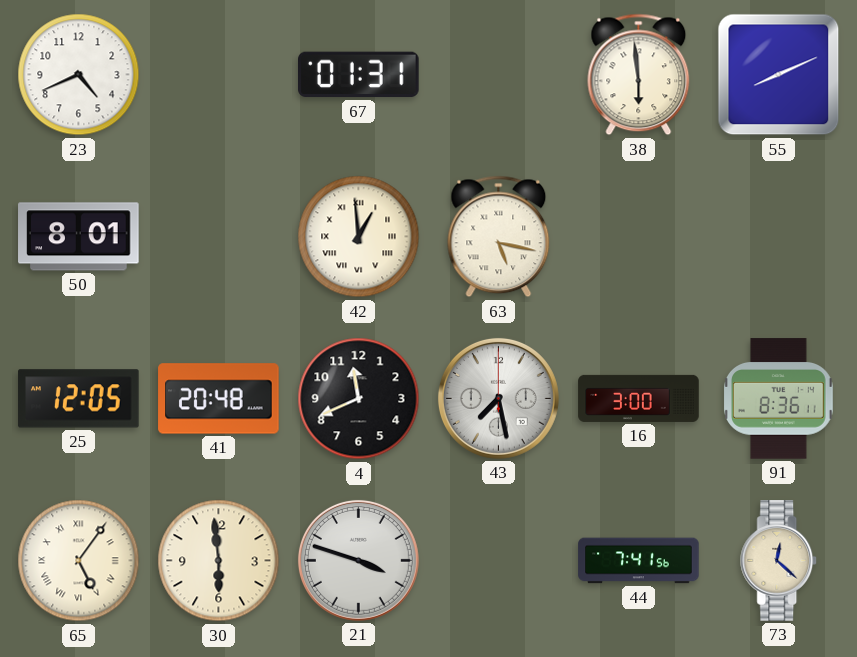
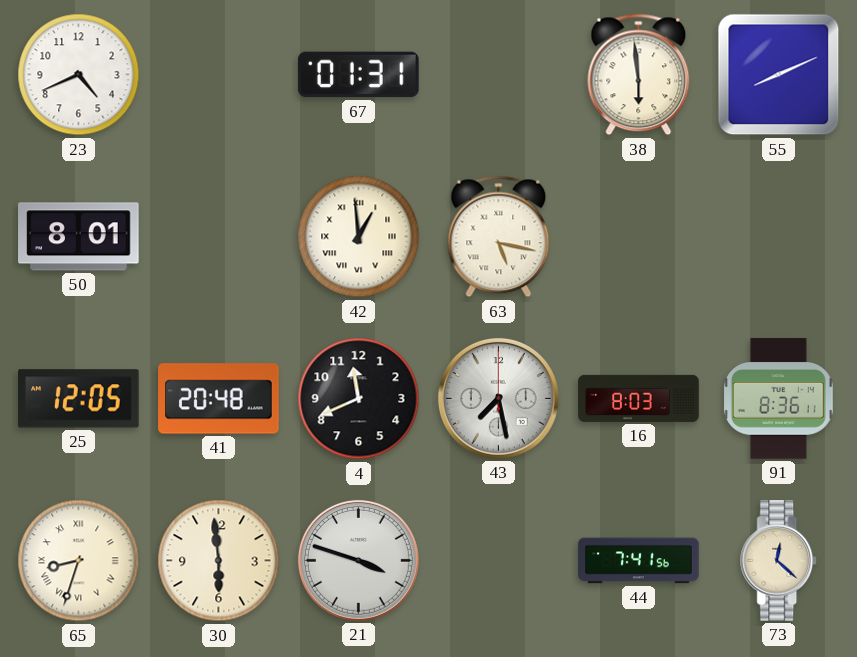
16: 3:00 -> 8:03 (639, 398)
65: 5:06 -> 8:33 (79, 561)
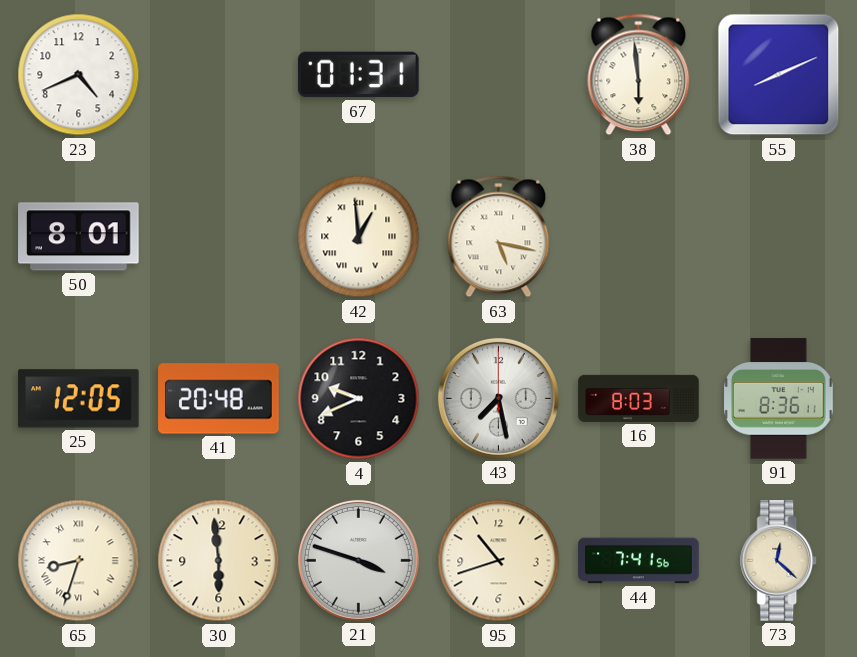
4: 11:41 -> 9:41 (359, 399)
95: none -> 10:42 (499, 561)
